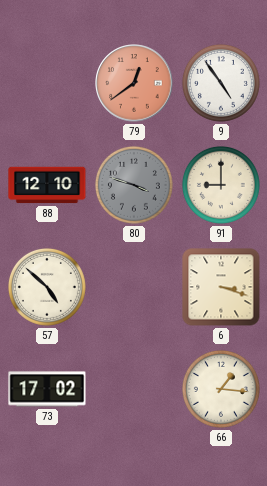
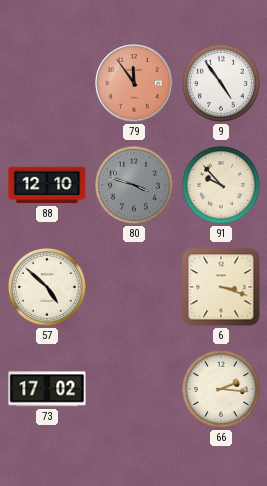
79: 12:39 -> 11:54 (134, 83)
91: 9:00 -> 9:53 (221, 185)
66: 1:16 -> 2:16 (221, 389)
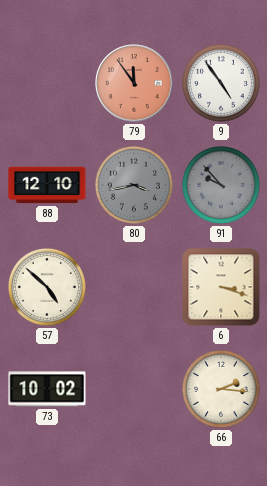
80: 3:48 -> 3:43 (134, 185)
91 dial: cream -> grey (221, 185)
73: 17:02 -> 10:02 (47, 389)
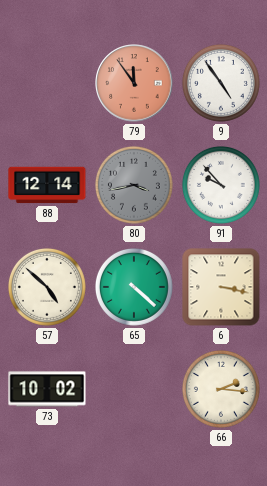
88: 12:10 -> 12:14 (47, 185)
91 dial: grey -> white (221, 185)
65: none -> 4:22 (134, 287)
6: 3:18 -> 3:17 (221, 287)
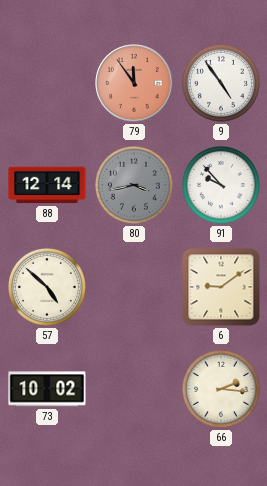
65: 4:22 -> none (134, 287)
6: 3:17 -> 9:09 (221, 287)
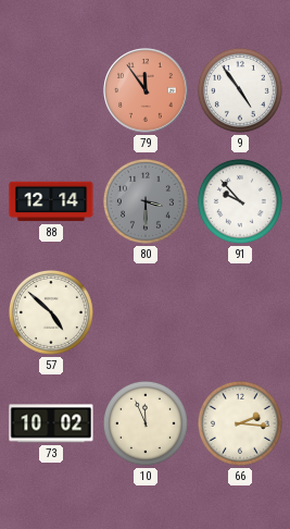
80: 3:43 -> 3:30 (146, 201)
6: 9:09 -> none (221, 287)
10: none -> 11:56 (146, 423)
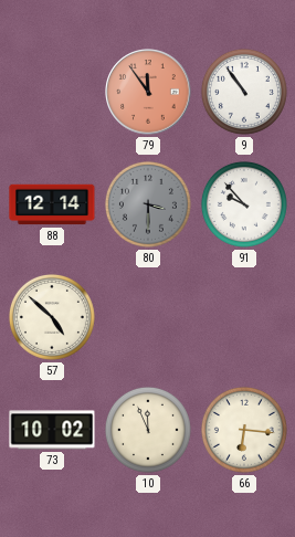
9: 4:54 -> 10:54 (244, 92)
66: 2:16 -> 6:16 (244, 430)
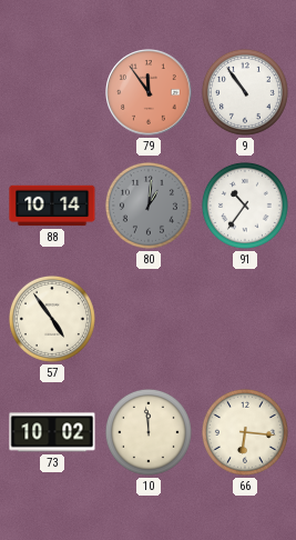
88: 12:14 -> 10:14 (52, 206)
80: 3:30 -> 1:01 (149, 206)
91: 9:53 -> 10:36 (245, 206)
57: 4:52 -> 4:54 (52, 319)
10: 11:56 -> 11:59 (149, 432)
